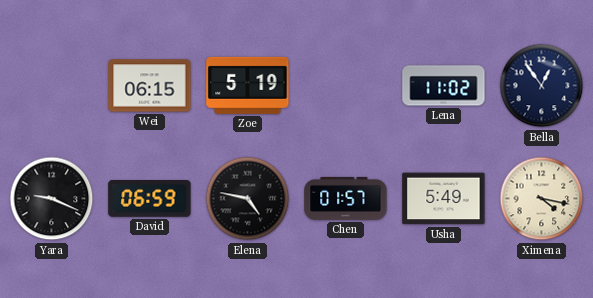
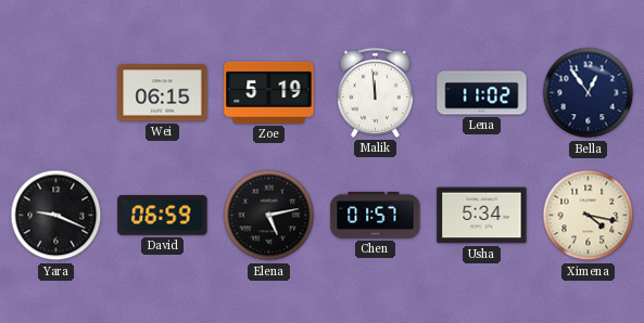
Malik: none -> 11:59 (375, 92)
Elena: 4:47 -> 5:13 (269, 216)
Usha: 5:49 -> 5:34 (482, 216)
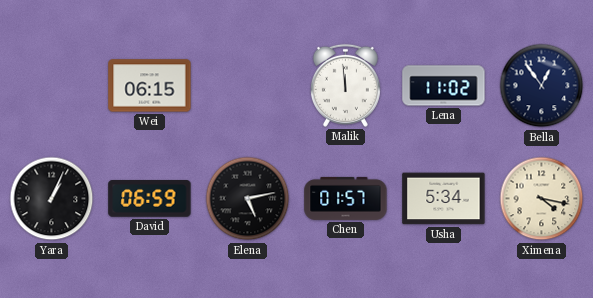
Zoe: 5:19 -> none (269, 92)
Yara: 9:19 -> 1:04 (52, 199)
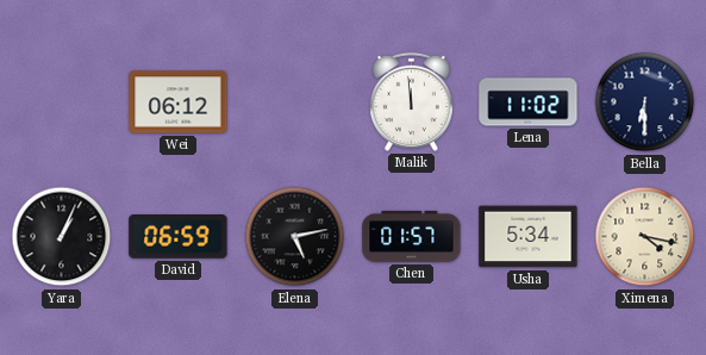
Wei: 06:15 -> 06:12 (179, 102)
Bella: 12:54 -> 6:30 (645, 102)
